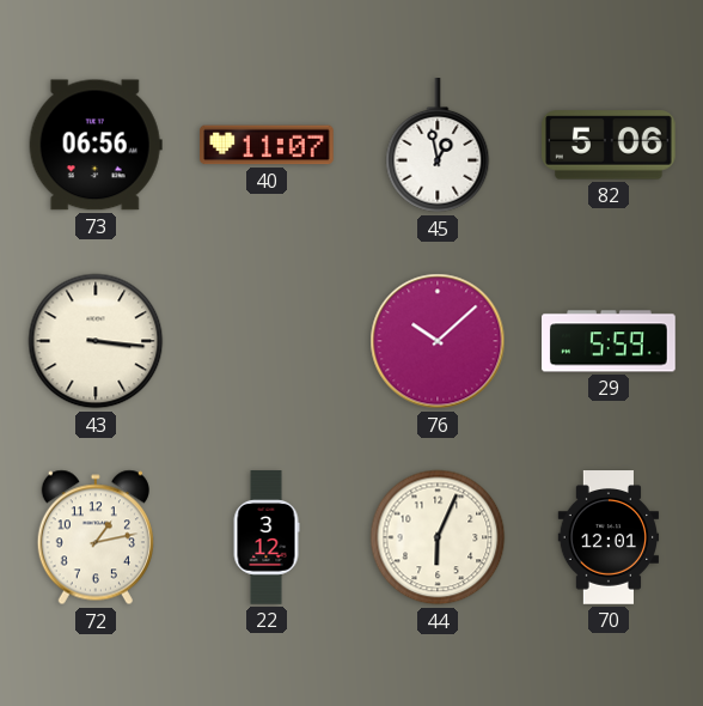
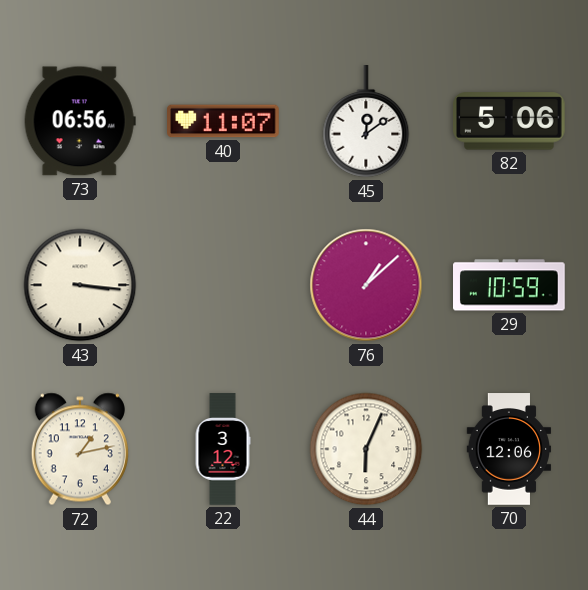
45: 12:58 -> 12:09 (366, 122)
76: 10:08 -> 1:08 (366, 285)
29: 5:59 -> 10:59 (510, 285)
70: 12:01 -> 12:06 (509, 449)
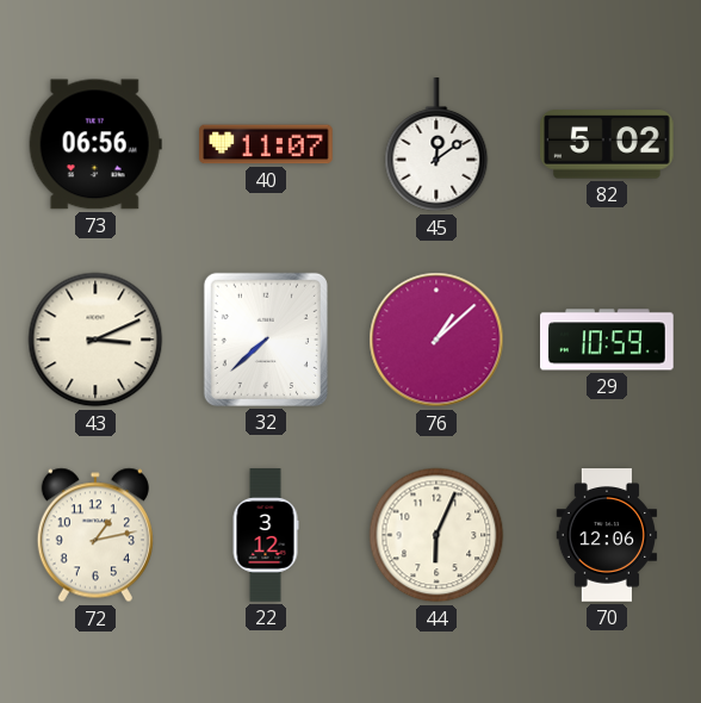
82: 5:06 -> 5:02 (608, 144)
43: 3:16 -> 3:11 (95, 340)
32: none -> 7:38 (266, 340)
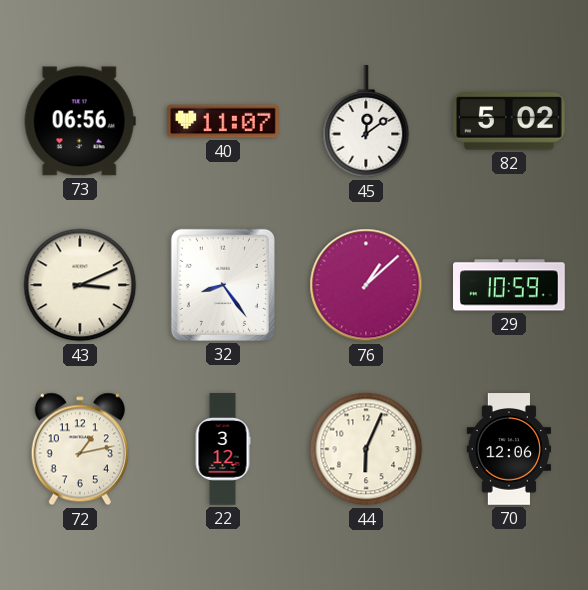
32: 7:38 -> 8:24 (223, 285)
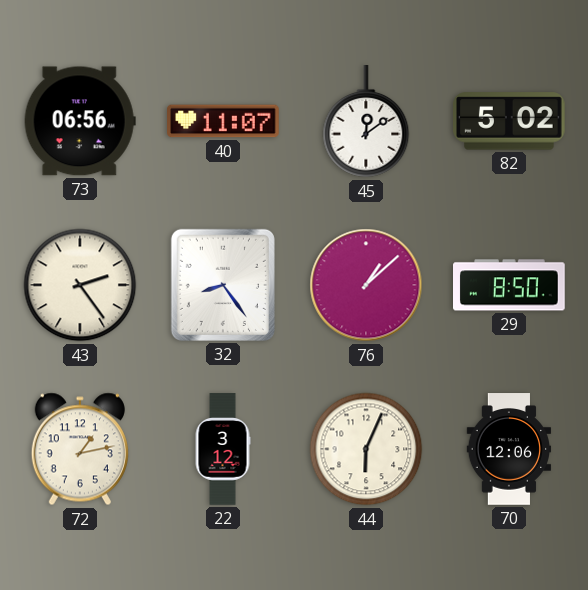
43: 3:11 -> 2:24 (80, 285)
29: 10:59 -> 8:50 (510, 285)
